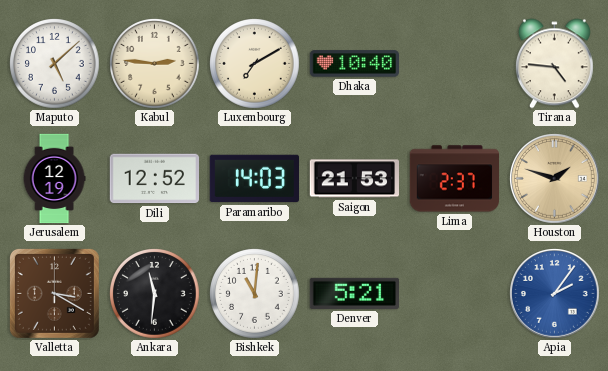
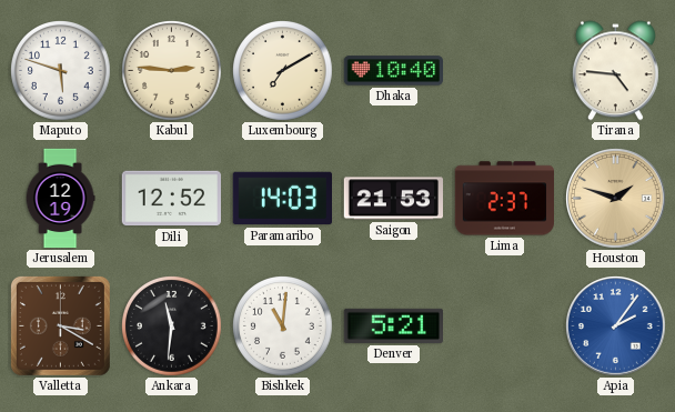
Maputo: 5:08 -> 5:48 (61, 71)
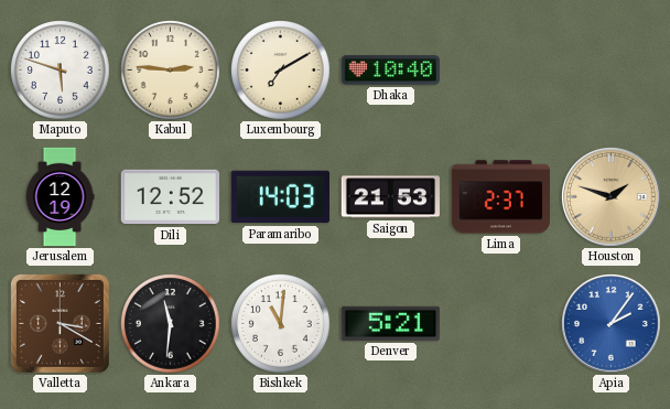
Tirana: 4:46 -> none (615, 71)
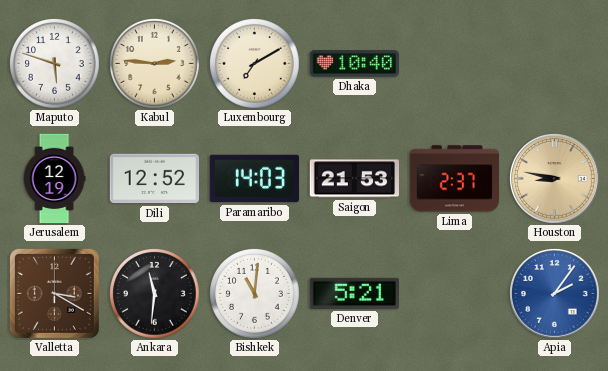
Houston: 1:48 -> 8:47 (555, 179)
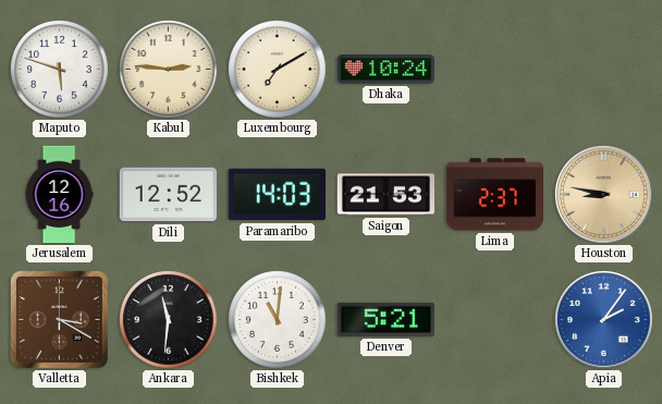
Dhaka: 10:40 -> 10:24 (385, 70)
Jerusalem: 12:19 -> 12:16 (59, 195)
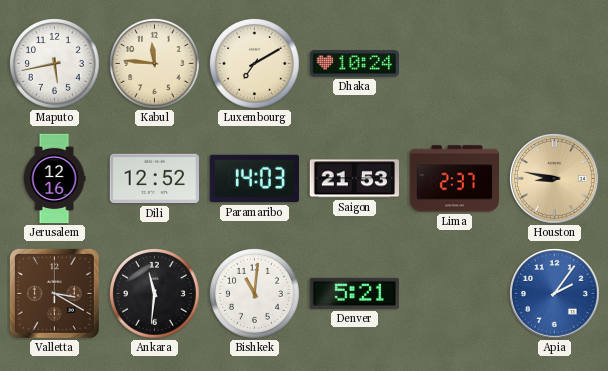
Maputo: 5:48 -> 5:43 (55, 64)
Kabul: 2:46 -> 11:46 (155, 64)
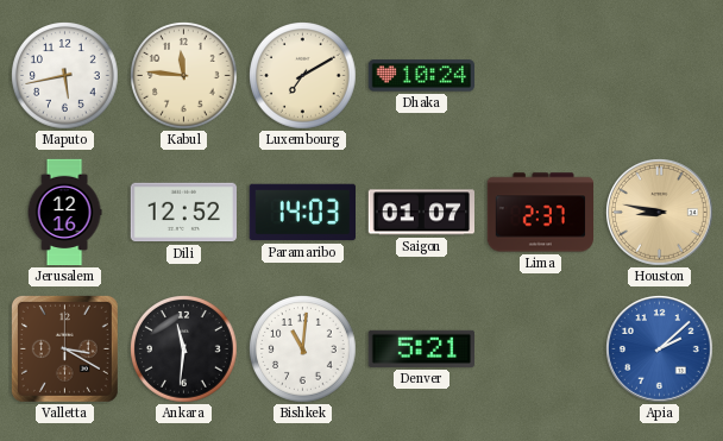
Saigon: 21:53 -> 01:07 (421, 213)
Apia: 2:06 -> 2:08 (660, 349)
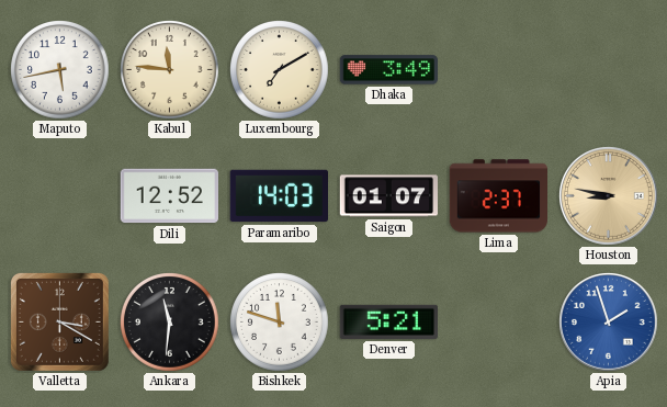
Dhaka: 10:24 -> 3:49 (388, 70)
Jerusalem: 12:16 -> none (64, 213)
Bishkek: 11:01 -> 11:48 (280, 323)
Apia: 2:08 -> 1:57 (609, 323)
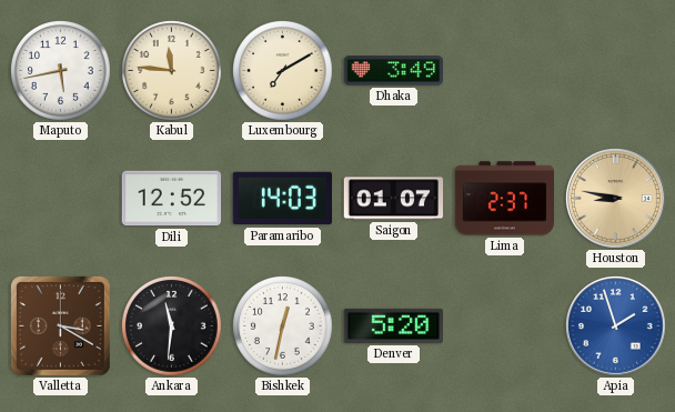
Bishkek: 11:48 -> 12:32 (283, 326)
Denver: 5:21 -> 5:20 (394, 325)
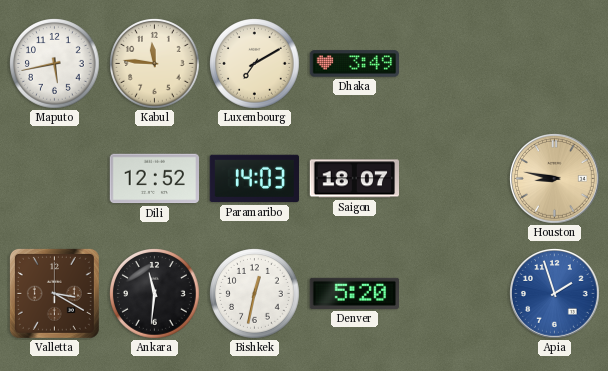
Saigon: 01:07 -> 18:07 (354, 179)
Lima: 2:37 -> none (505, 199)
